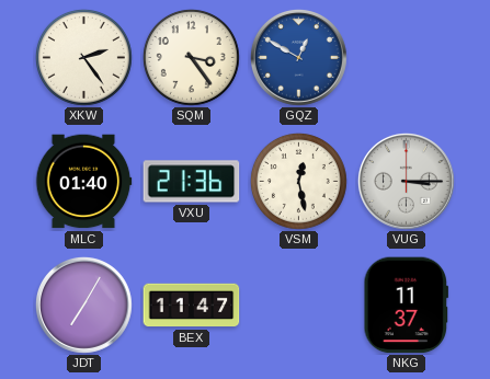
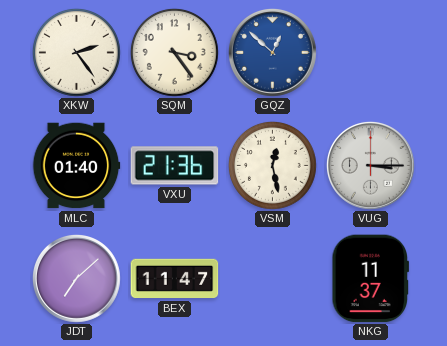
GQZ: 12:50 -> 12:52 (272, 52)
JDT: 7:05 -> 7:08 (76, 278)
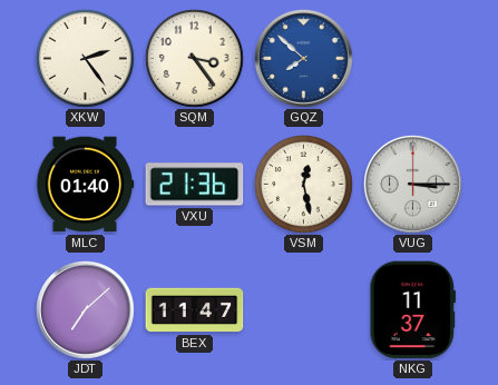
GQZ: 12:52 -> 7:52 (303, 58)
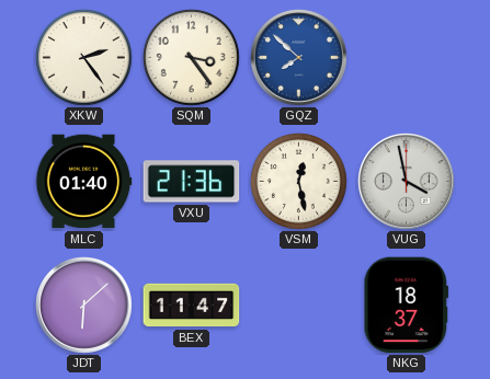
VUG: 3:15 -> 3:58 (406, 181)
JDT: 7:08 -> 6:08 (83, 305)
NKG: 11:37 -> 18:37 (407, 306)
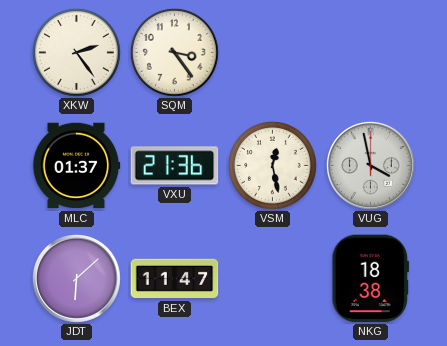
GQZ: 7:52 -> none (298, 57)
MLC: 01:40 -> 01:37 (76, 166)
NKG: 18:37 -> 18:38 (371, 279)
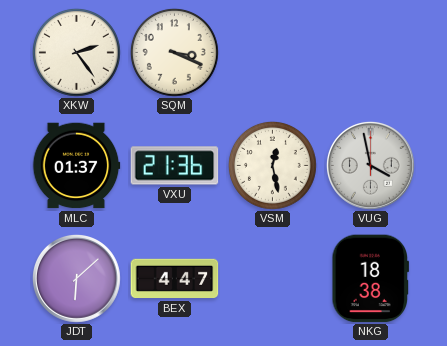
SQM: 3:24 -> 3:19 (174, 52)
BEX: 11:47 -> 4:47 (175, 279)
